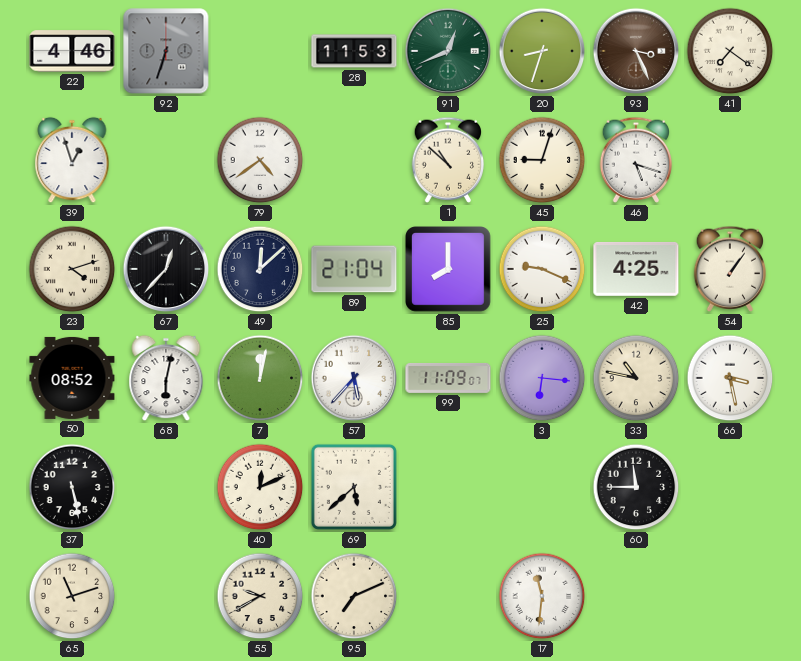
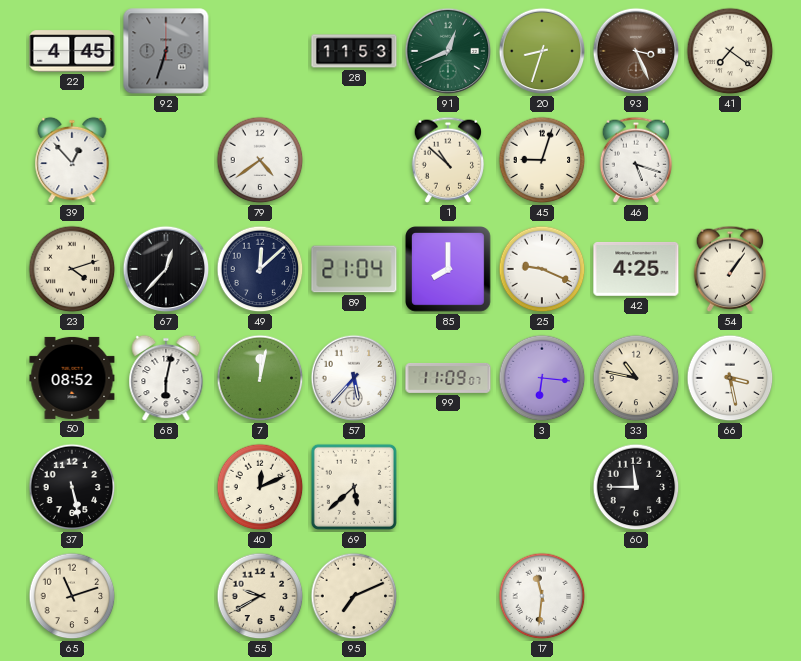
22: 4:46 -> 4:45 (72, 51)
39: 12:57 -> 12:53 (72, 160)
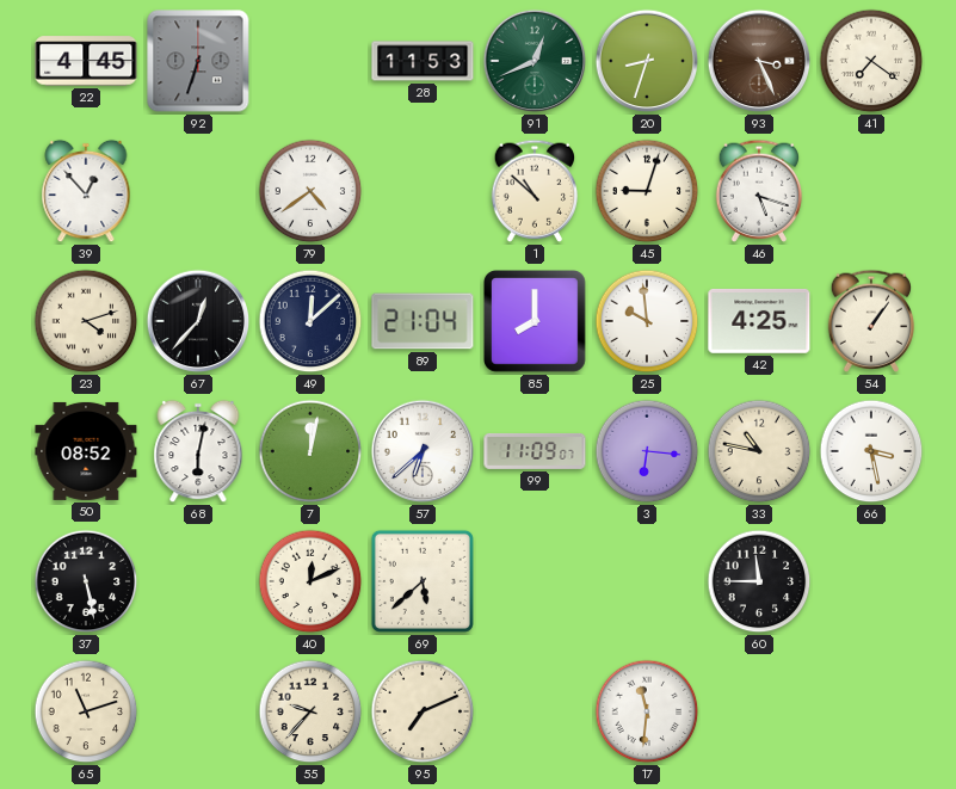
25: 9:19 -> 9:59 (647, 321)
57: 5:37 -> 6:38 (423, 451)
55: 9:40 -> 9:37 (310, 711)
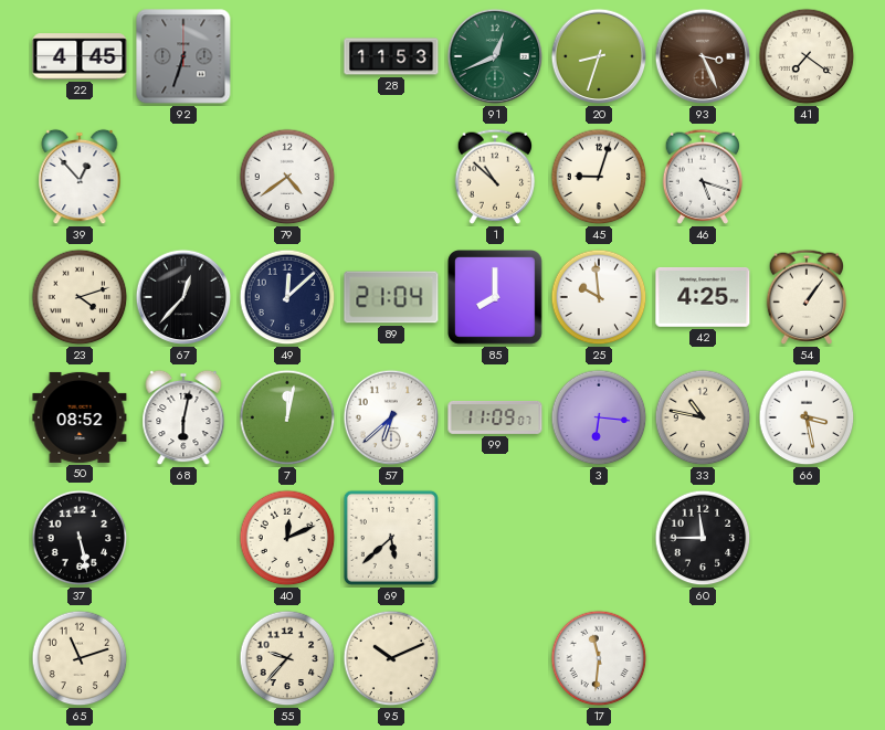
95: 7:11 -> 10:11 (391, 658)
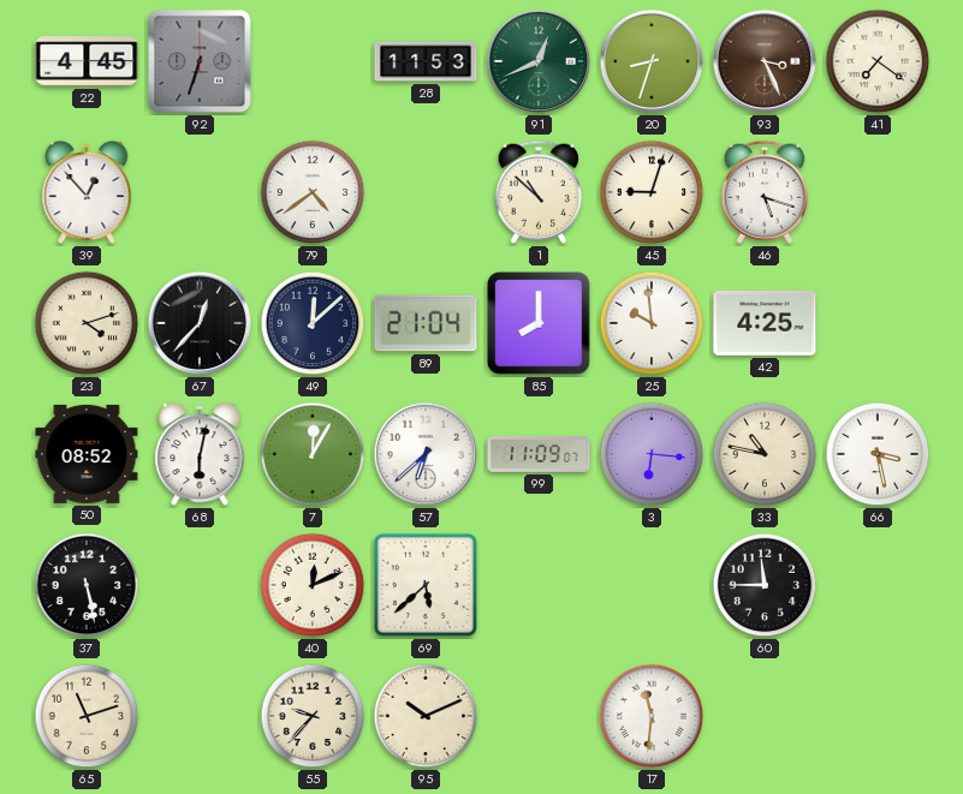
54: 1:06 -> none (807, 297)
7: 12:02 -> 12:05 (313, 454)
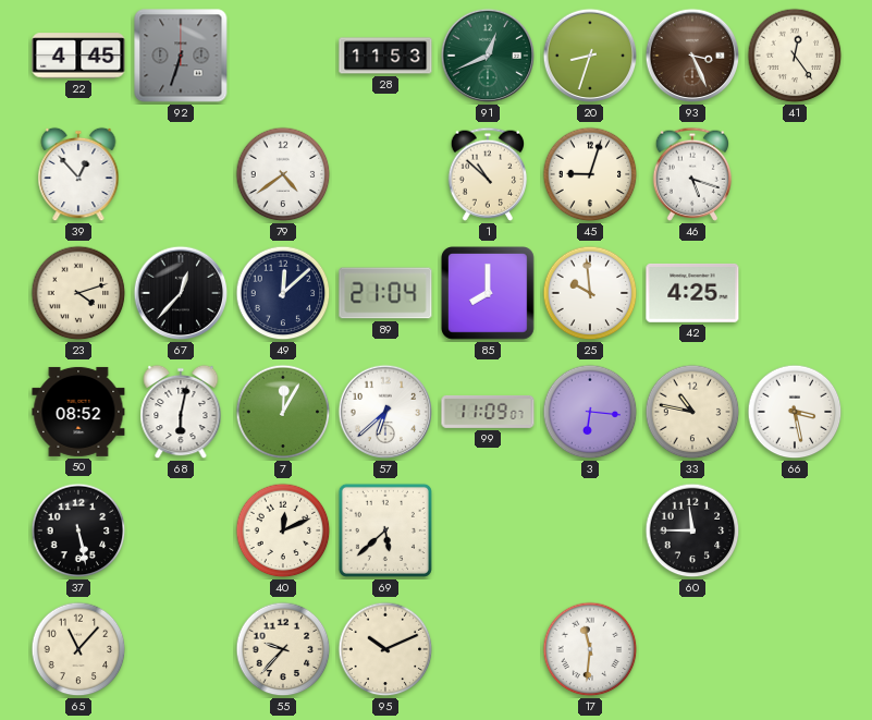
41: 7:21 -> 12:24 (795, 56)
65: 11:12 -> 11:07 (78, 649)
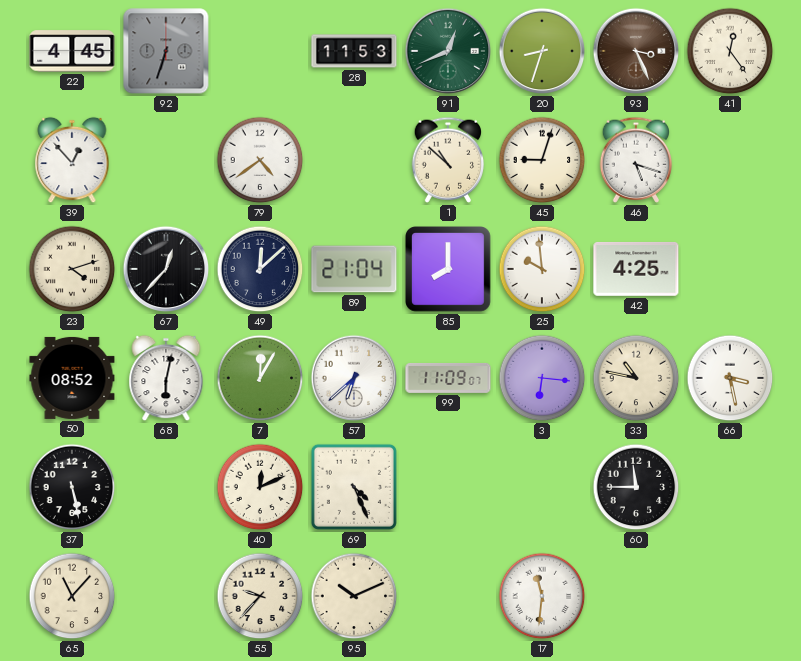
69: 5:38 -> 4:26 (354, 487)
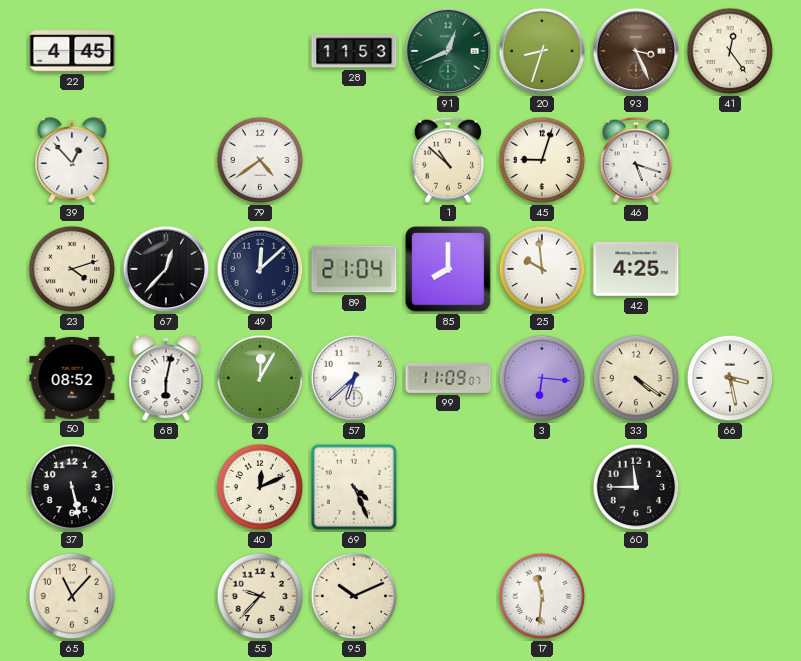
92: 6:33 -> none (166, 51)
33: 10:47 -> 4:21 (636, 378)
